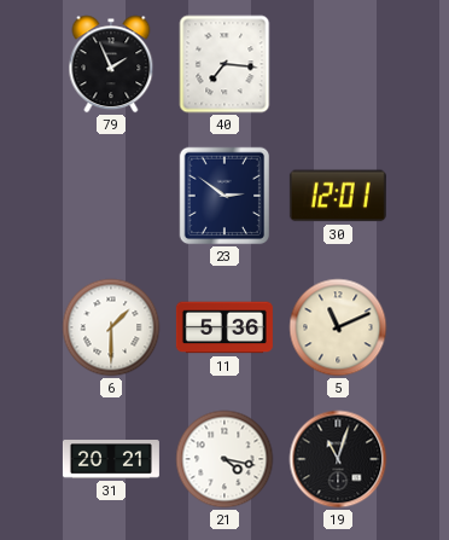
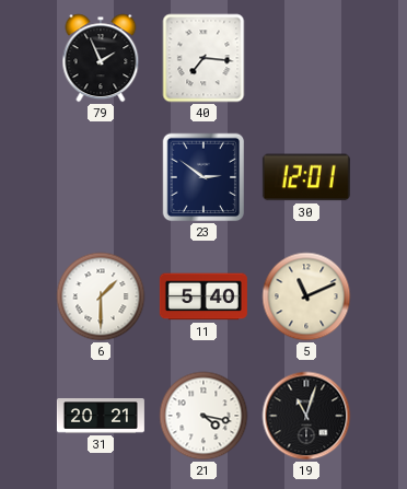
11: 5:36 -> 5:40 (203, 296)
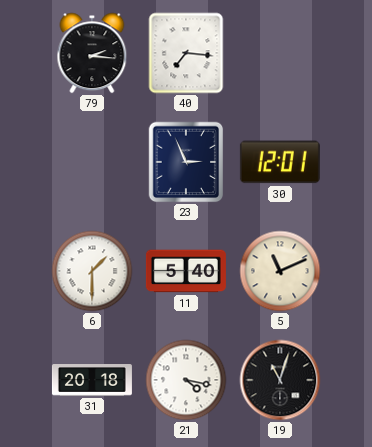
79: 1:56 -> 2:16 (92, 53)
23: 2:51 -> 2:56 (186, 162)
31: 20:21 -> 20:18 (92, 381)
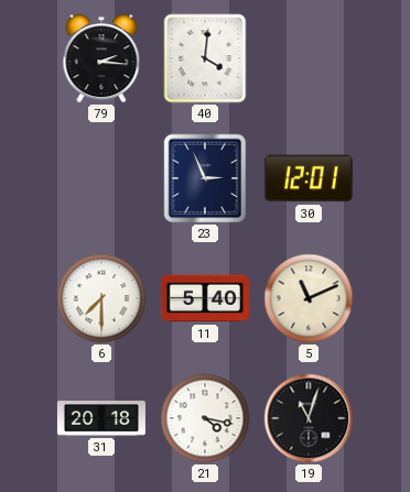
40: 7:16 -> 4:01 (205, 58)
6: 1:30 -> 7:30 (101, 298)
